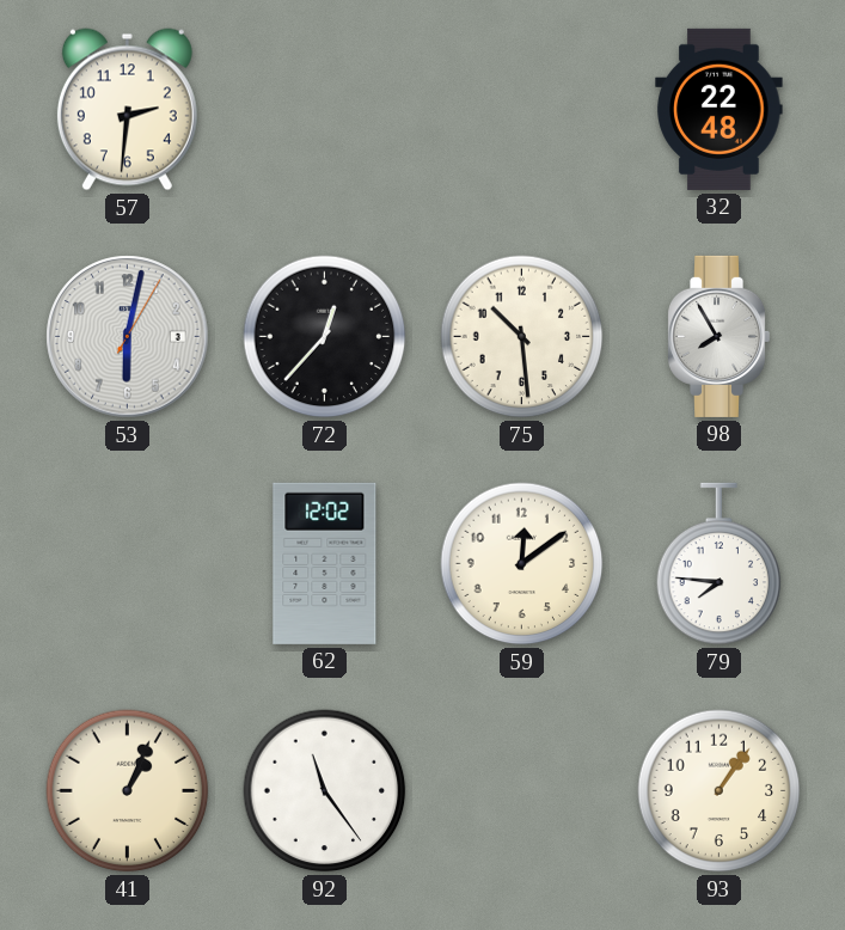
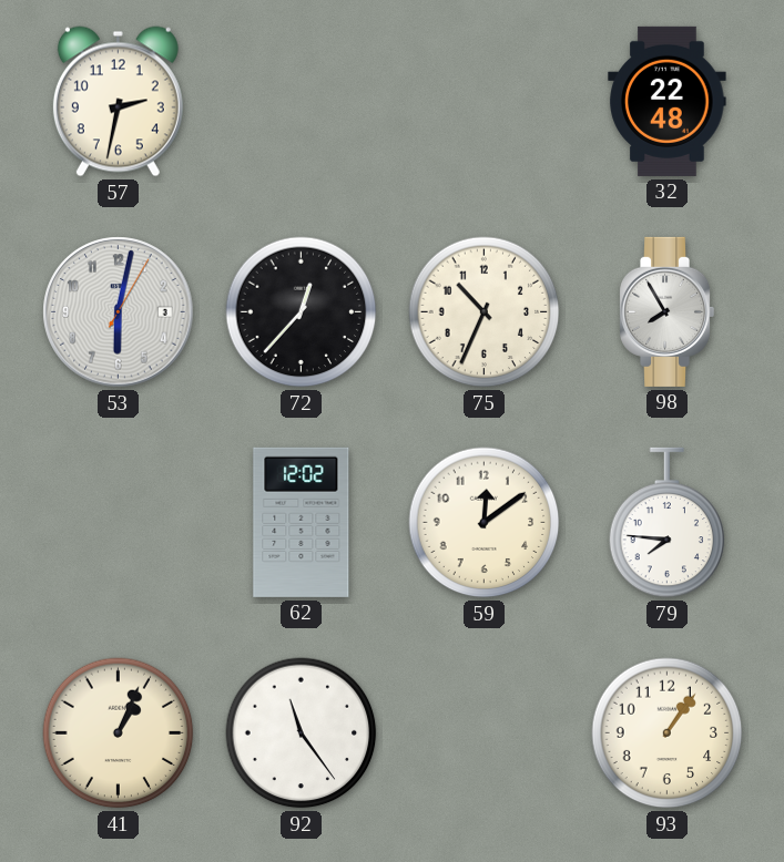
57: 2:31 -> 2:32 (118, 102)
75: 10:29 -> 10:34 (485, 312)
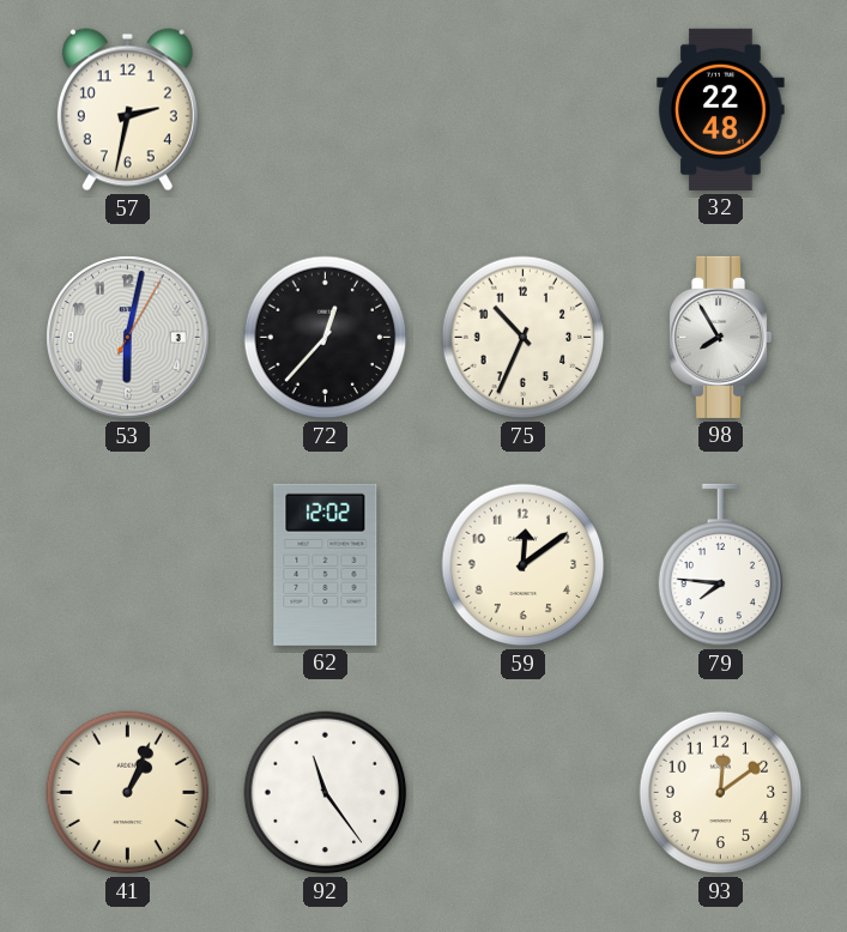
93: 1:06 -> 12:09 (721, 793)
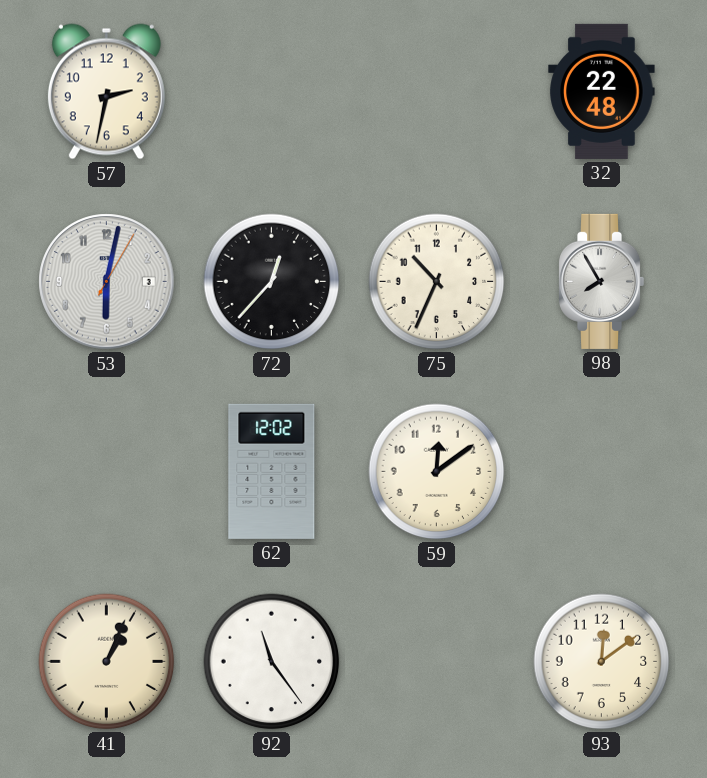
79: 7:46 -> none (721, 565)
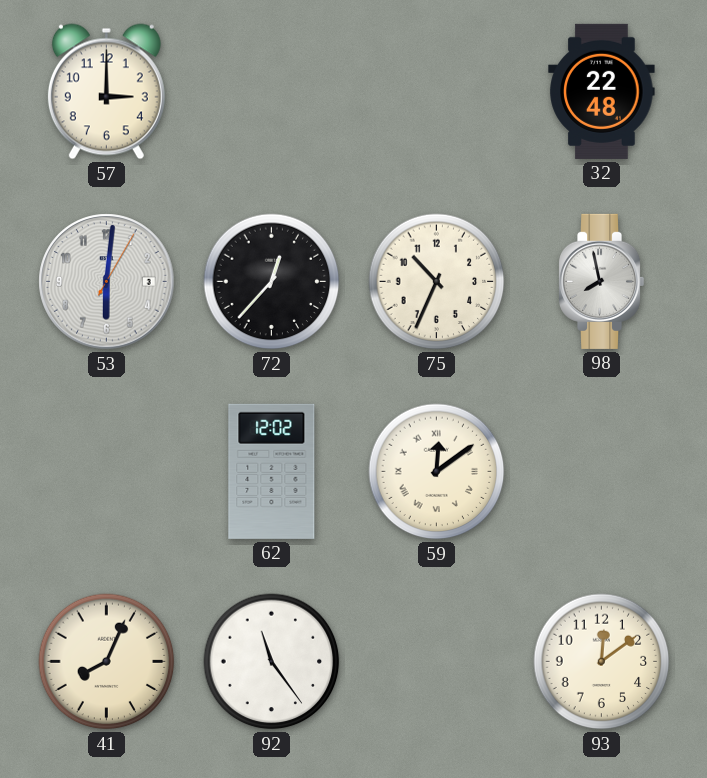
57: 2:32 -> 3:00 (106, 92)
53: 6:02 -> 6:01 (107, 282)
98: 7:55 -> 7:58 (602, 281)
59 numerals: Arabic -> Roman (437, 472)
41: 1:04 -> 8:04 (107, 662)
